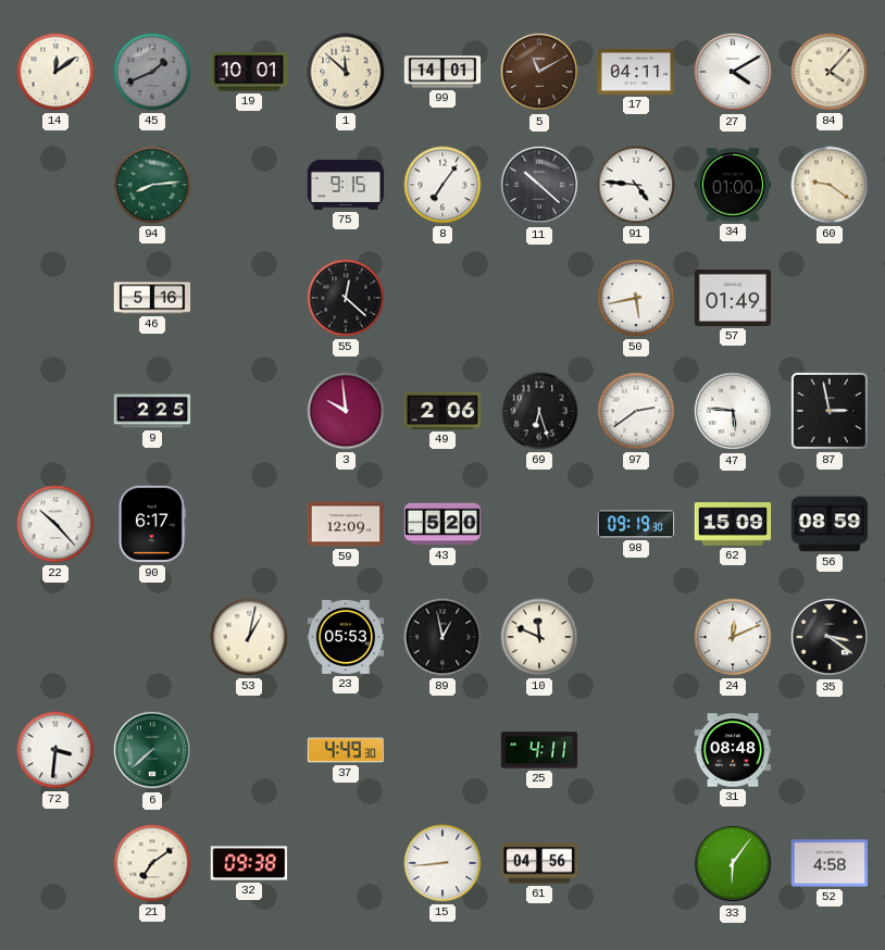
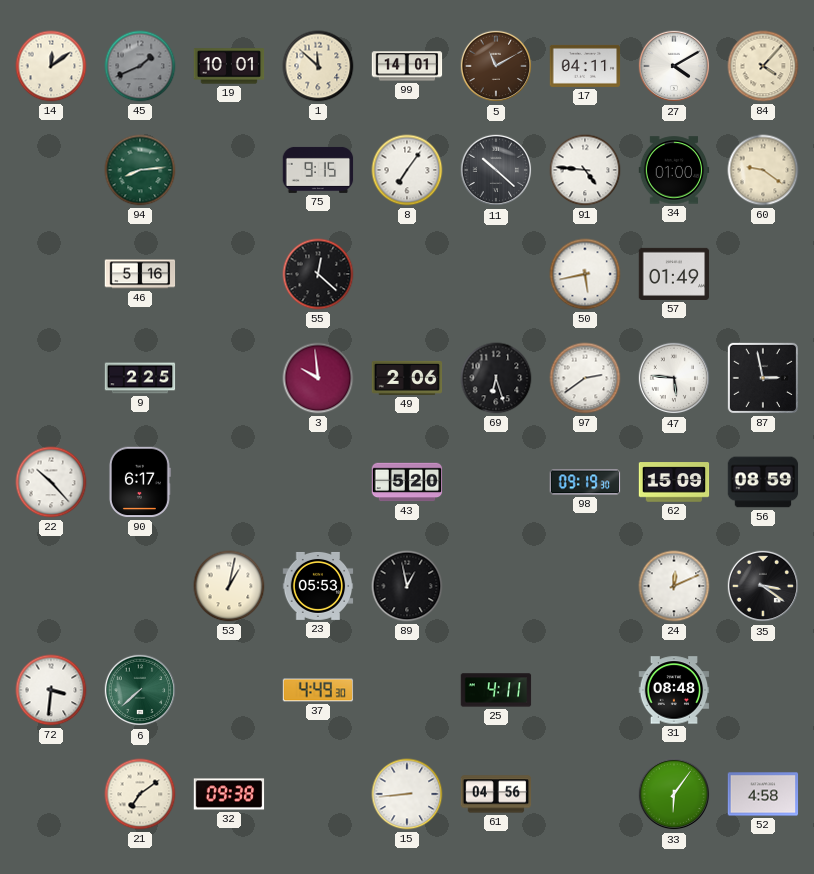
59: 12:09 -> none (346, 524)
10: 11:49 -> none (539, 637)
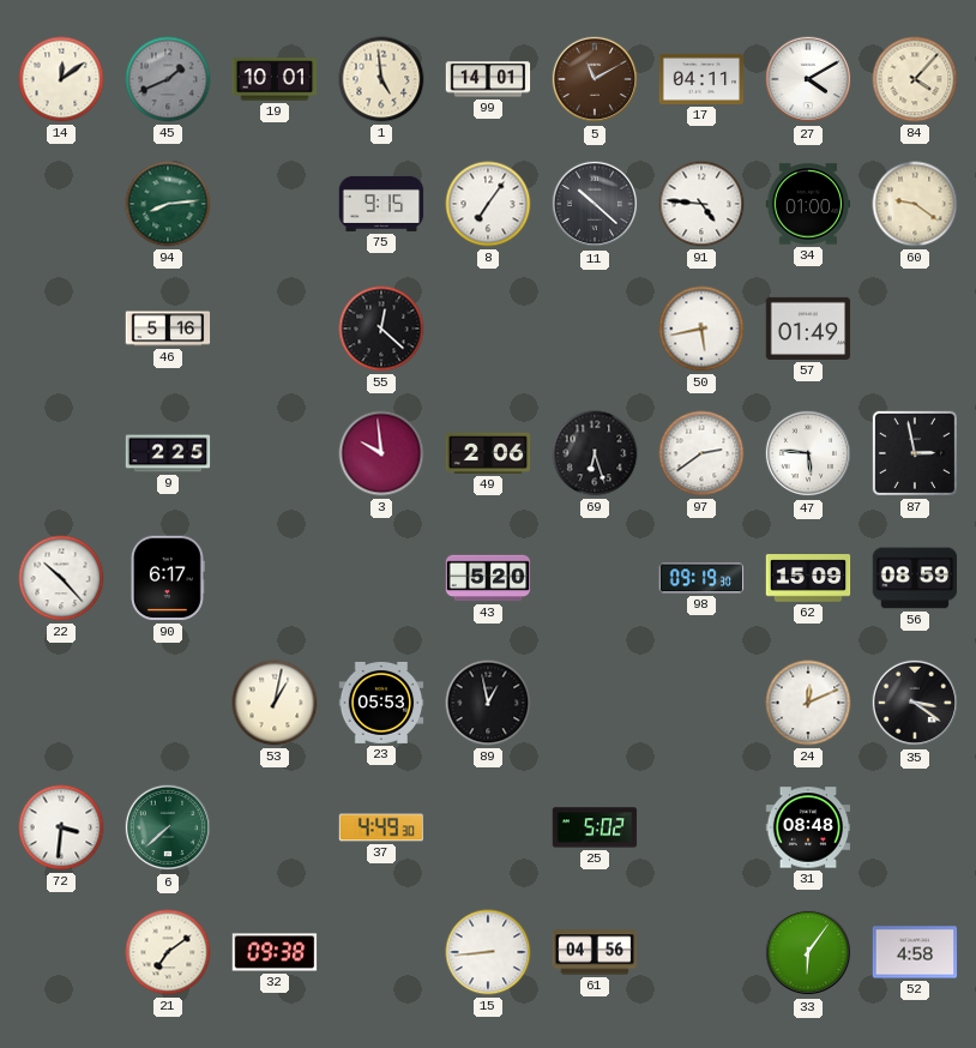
1: 11:52 -> 4:59 (381, 79)
25: 4:11 -> 5:02 (595, 827)
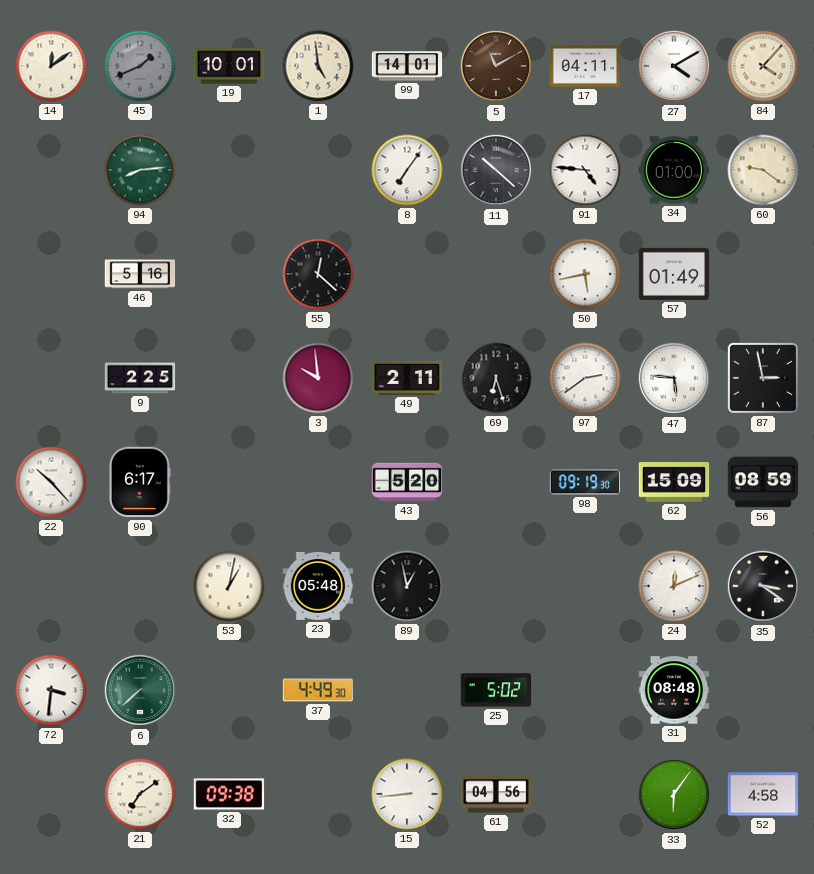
75: 9:15 -> none (381, 204)
49: 2:06 -> 2:11 (407, 378)
23: 05:53 -> 05:48 (318, 586)
